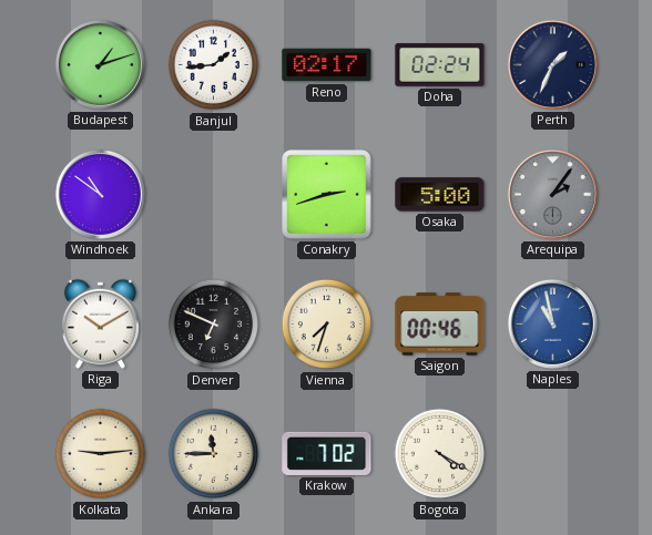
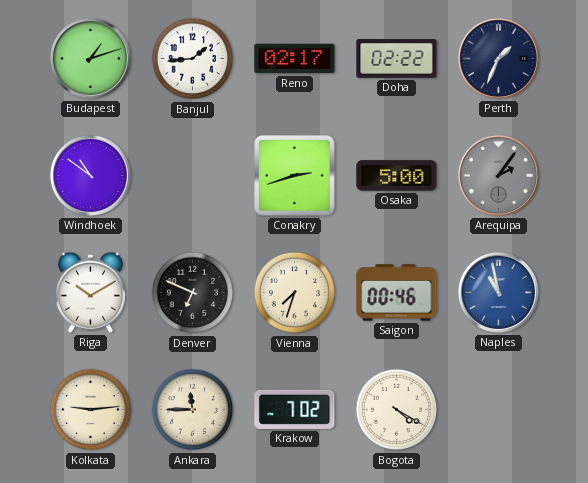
Doha: 02:24 -> 02:22 (397, 59)
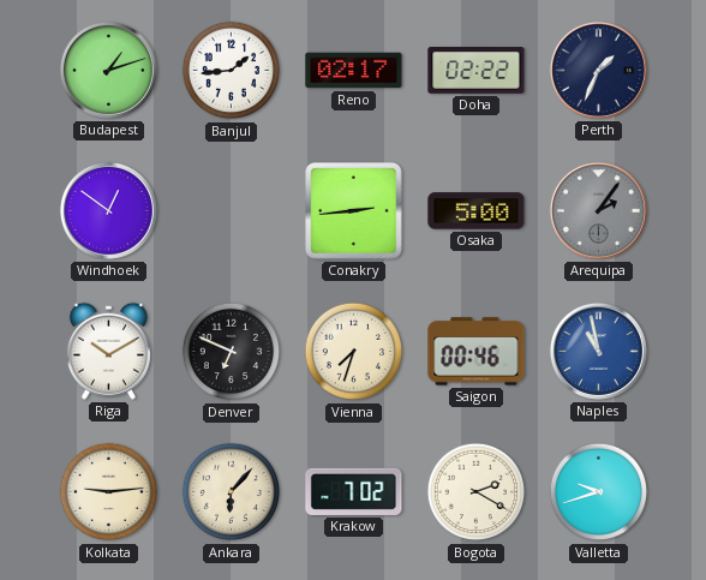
Windhoek: 10:51 -> 12:51 (108, 210)
Conakry: 2:42 -> 2:44 (354, 211)
Ankara: 11:45 -> 6:07 (232, 492)
Bogota: 4:20 -> 2:20 (477, 492)
Valletta: none -> 9:42 (599, 492)
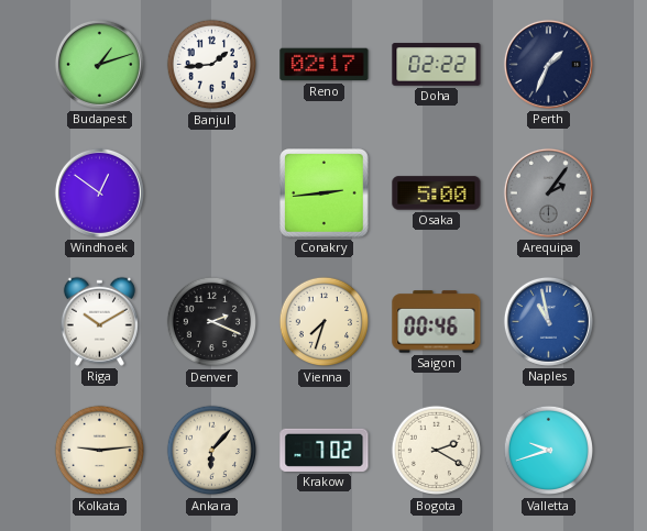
Denver: 6:49 -> 2:19 (212, 322)
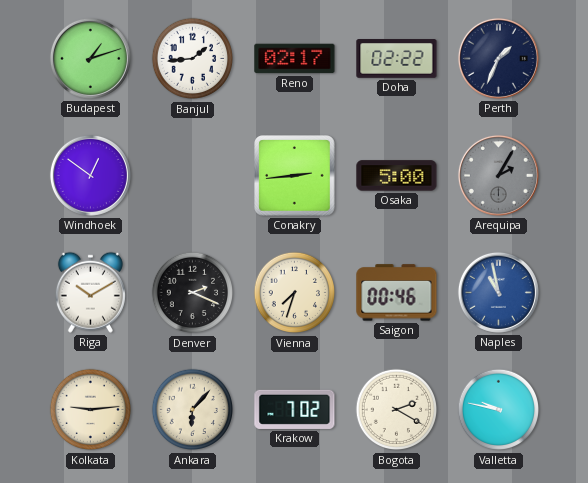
Arequipa: 2:06 -> 2:05 (498, 175)
Valletta: 9:42 -> 9:47 (499, 410)
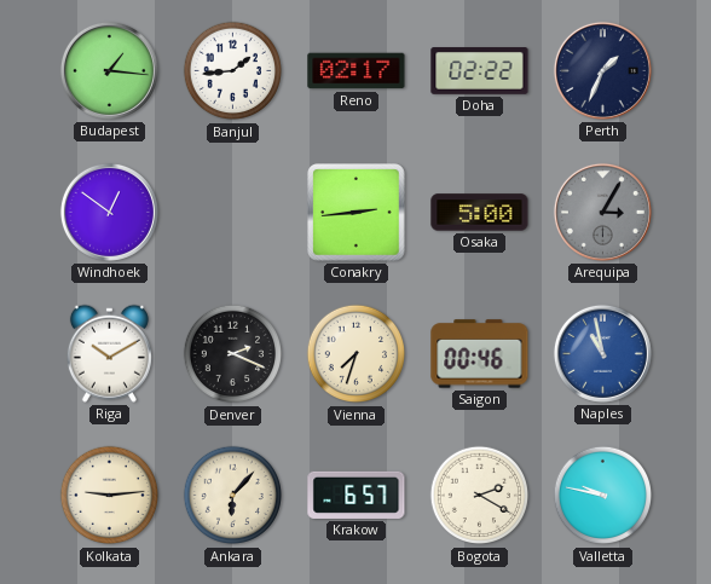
Budapest: 1:12 -> 1:16 (109, 70)
Arequipa: 2:05 -> 3:05 (602, 212)
Krakow: 7:02 -> 6:57 (357, 495)
